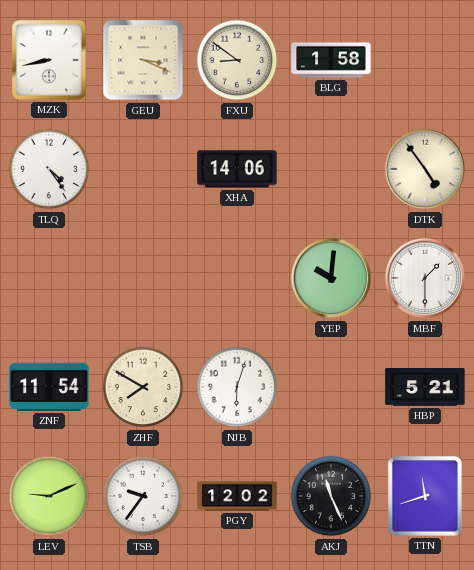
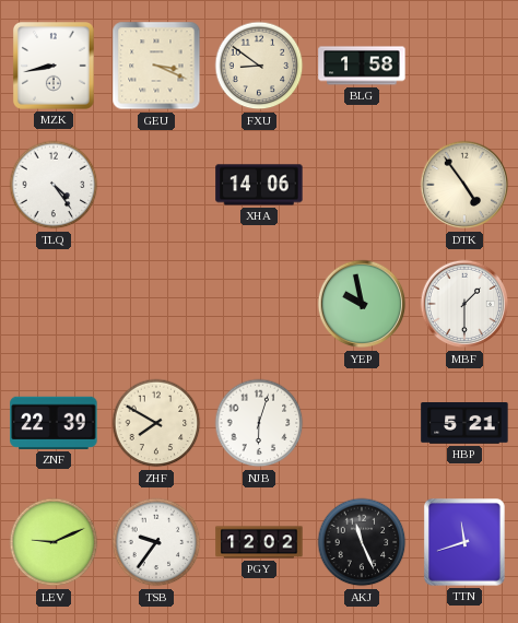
YEP: 10:01 -> 9:58 (362, 304)
ZNF: 11:54 -> 22:39 (54, 423)
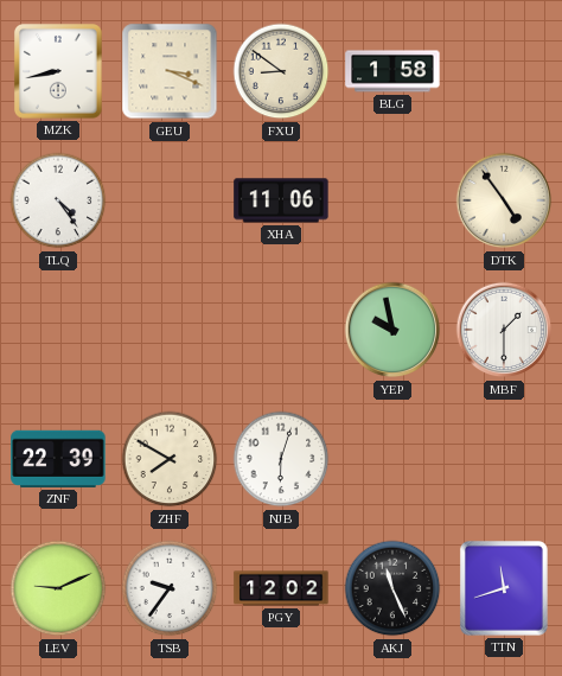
XHA: 14:06 -> 11:06 (281, 200)
HBP: 5:21 -> none (464, 424)
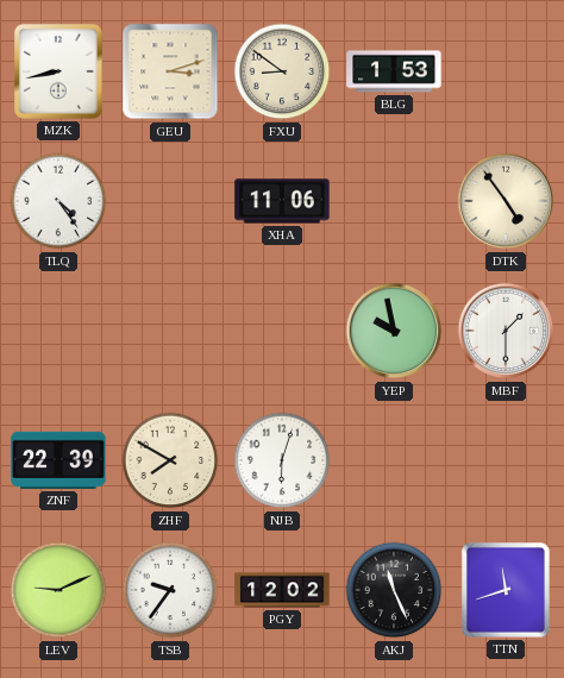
GEU: 3:19 -> 3:12 (170, 71)
BLG: 1:58 -> 1:53 (394, 71)
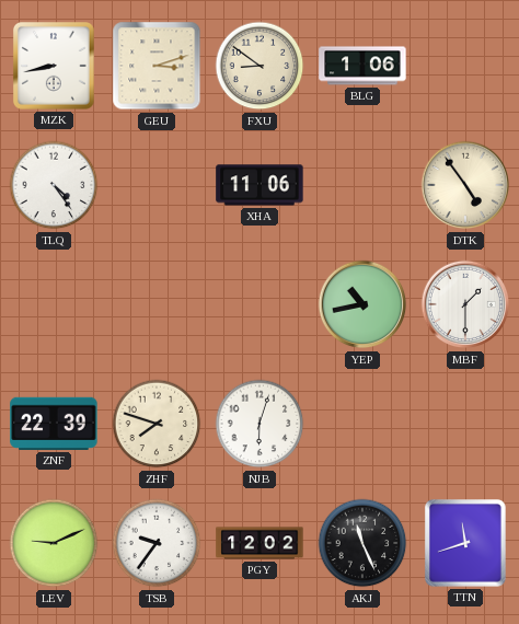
BLG: 1:53 -> 1:06 (362, 66)
YEP: 9:58 -> 10:43 (362, 304)
ZHF: 7:50 -> 7:48 (157, 424)
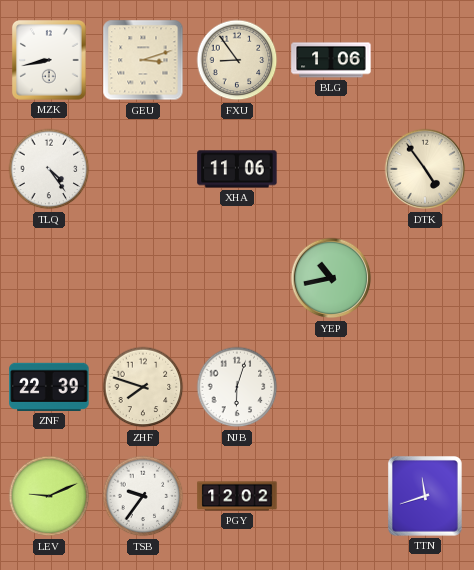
FXU: 8:51 -> 8:54 (237, 60)
MBF: 1:30 -> none (465, 304)
AKJ: 11:26 -> none (362, 543)
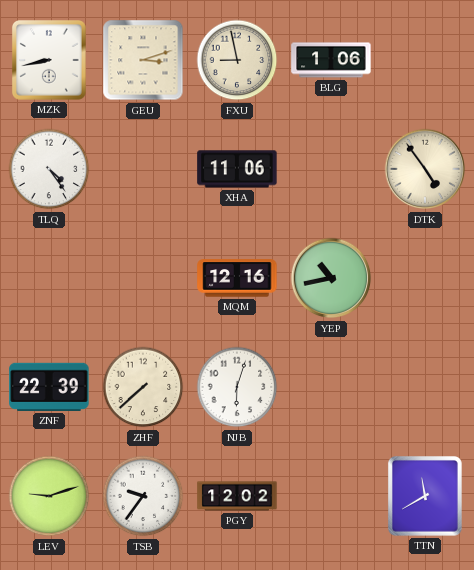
FXU: 8:54 -> 8:58 (237, 60)
MQM: none -> 12:16 (237, 278)
ZHF: 7:48 -> 7:38 (143, 387)
LEV: 9:11 -> 9:12 (49, 496)
TTN: 11:42 -> 11:40 (425, 497)
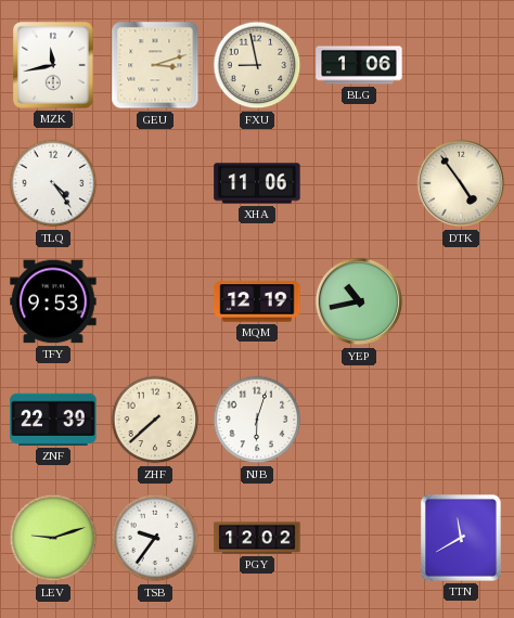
MZK: 8:43 -> 11:43 (53, 66)
TFY: none -> 9:53 (53, 301)
MQM: 12:16 -> 12:19 (257, 301)
